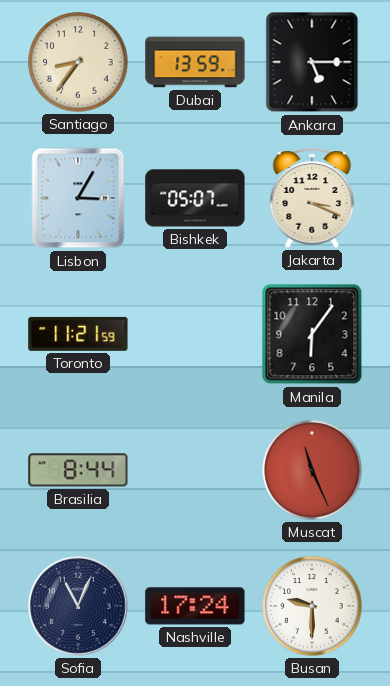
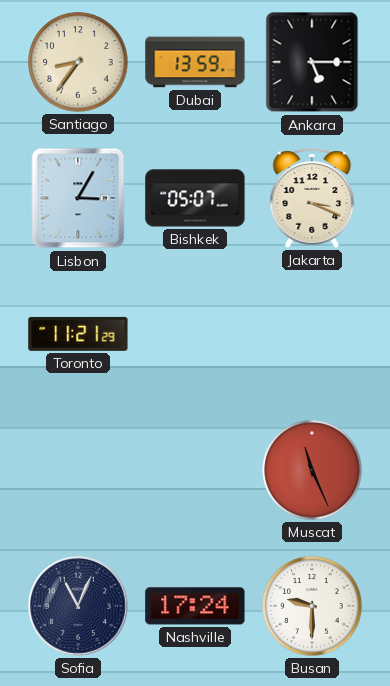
Toronto: 11:21:59 -> 11:21:29 (78, 334)
Manila: 6:06 -> none (312, 334)
Brasilia: 8:44 -> none (78, 470)
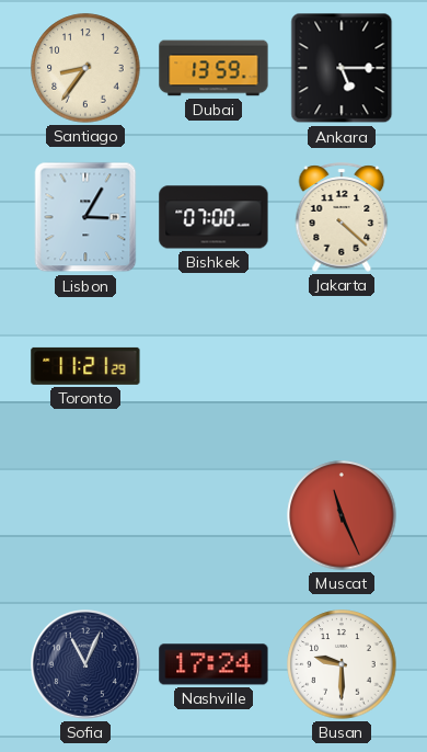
Bishkek: 05:07 -> 07:00 (214, 217)
Jakarta: 3:19 -> 4:22 (342, 217)
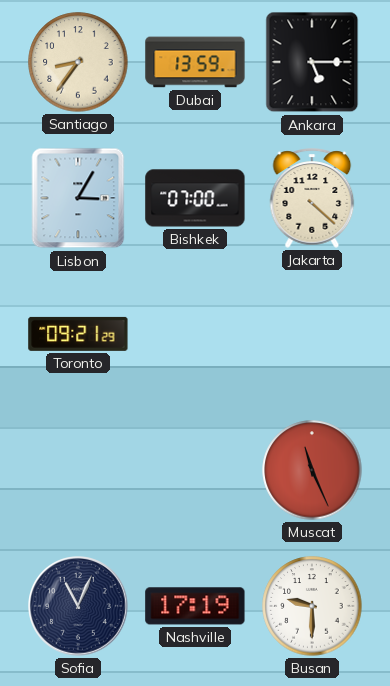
Toronto: 11:21 -> 09:21 (78, 334)
Nashville: 17:24 -> 17:19 (195, 606)
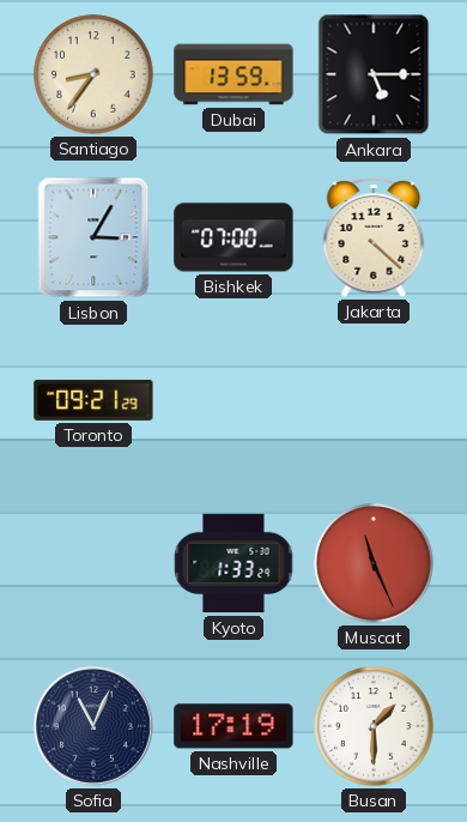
Kyoto: none -> 1:33 (233, 563)
Busan: 9:30 -> 1:30 (374, 726)
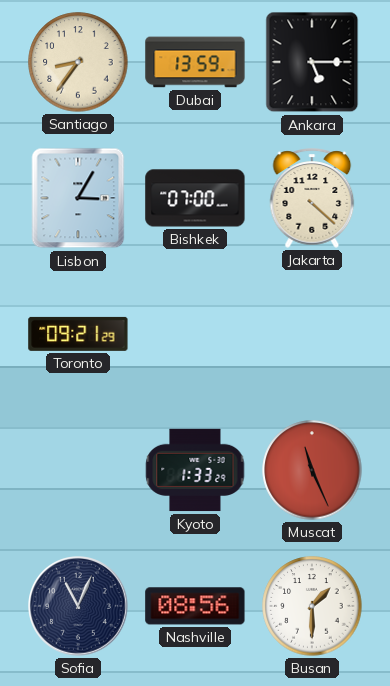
Nashville: 17:19 -> 08:56 (195, 606)
